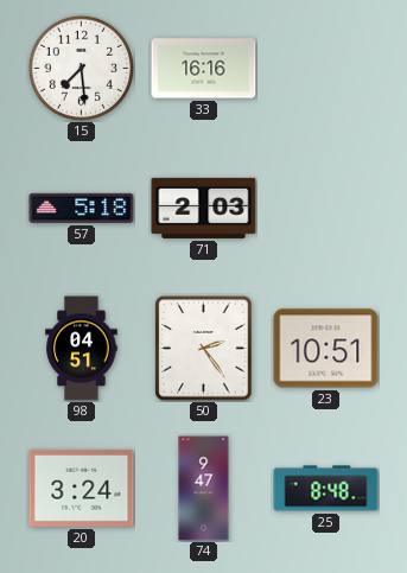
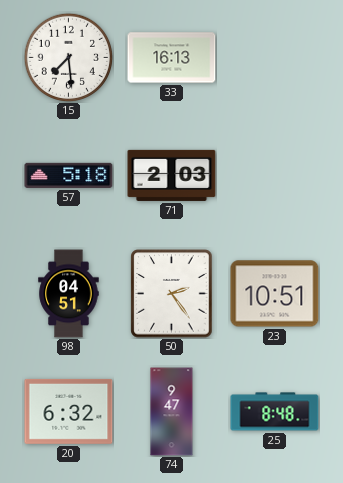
33: 16:16 -> 16:13 (172, 58)
20: 3:24 -> 6:32 (69, 411)
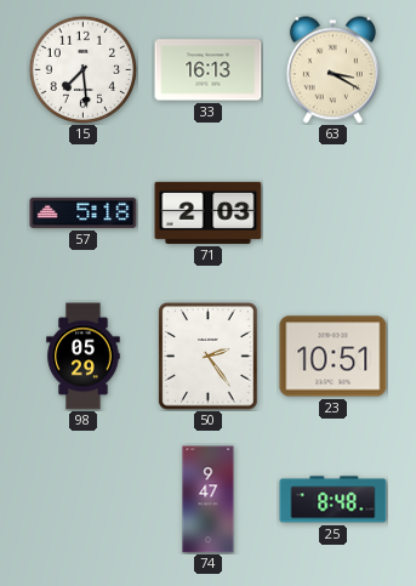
63: none -> 3:20 (332, 70)
98: 04:51 -> 05:29 (84, 357)
20: 6:32 -> none (69, 411)
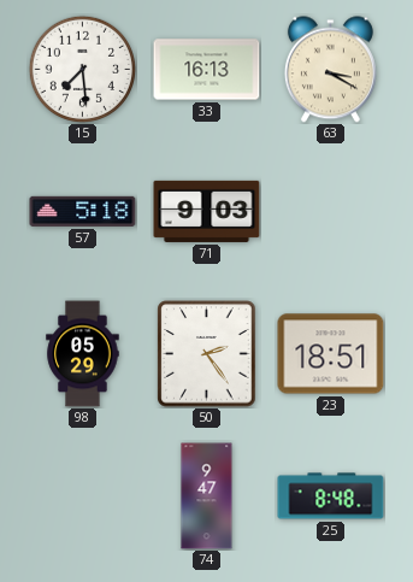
71: 2:03 -> 9:03 (207, 211)
23: 10:51 -> 18:51 (331, 354)
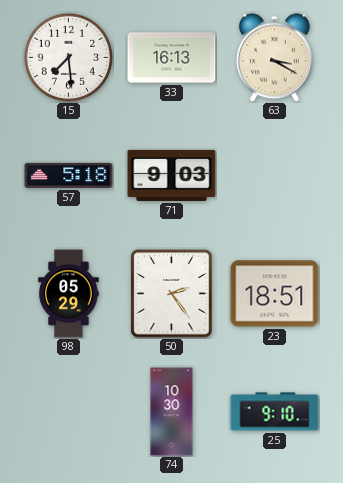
74: 9:47 -> 10:30 (172, 412)
25: 8:48 -> 9:10 (275, 412)
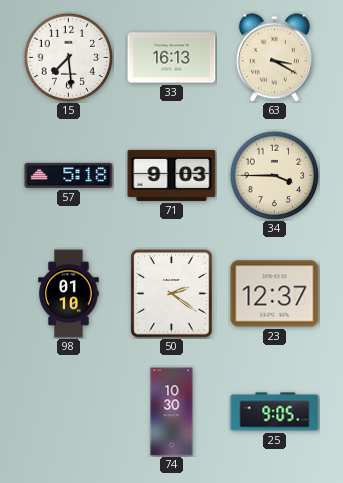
34: none -> 3:45 (274, 175)
98: 05:29 -> 01:10 (69, 294)
50: 2:24 -> 2:21 (172, 294)
23: 18:51 -> 12:37 (275, 294)
25: 9:10 -> 9:05 (275, 412)
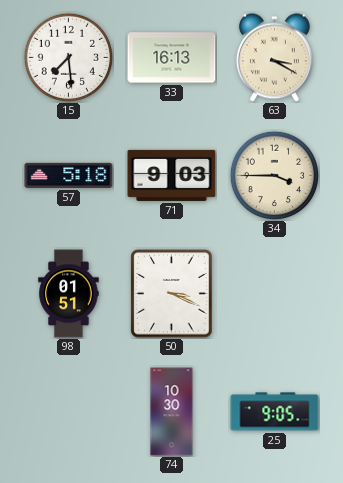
98: 01:10 -> 01:51 (69, 294)
50: 2:21 -> 3:19 (172, 294)
23: 12:37 -> none (275, 294)
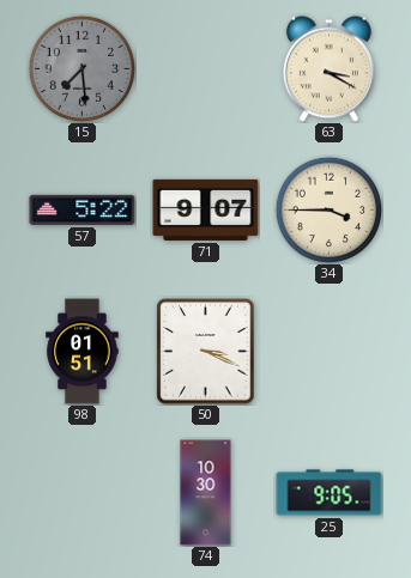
15 dial: white -> grey (81, 68)
33: 16:13 -> none (172, 58)
57: 5:18 -> 5:22 (83, 209)
71: 9:03 -> 9:07 (206, 209)
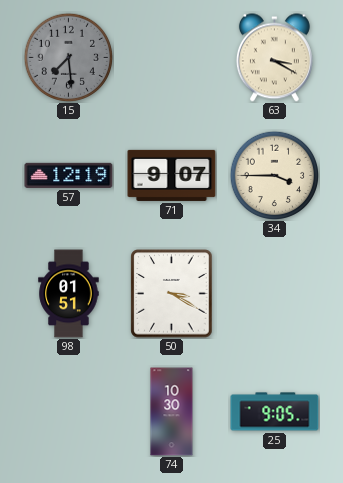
57: 5:22 -> 12:19 (69, 175)
50: 3:19 -> 3:20 (172, 294)
